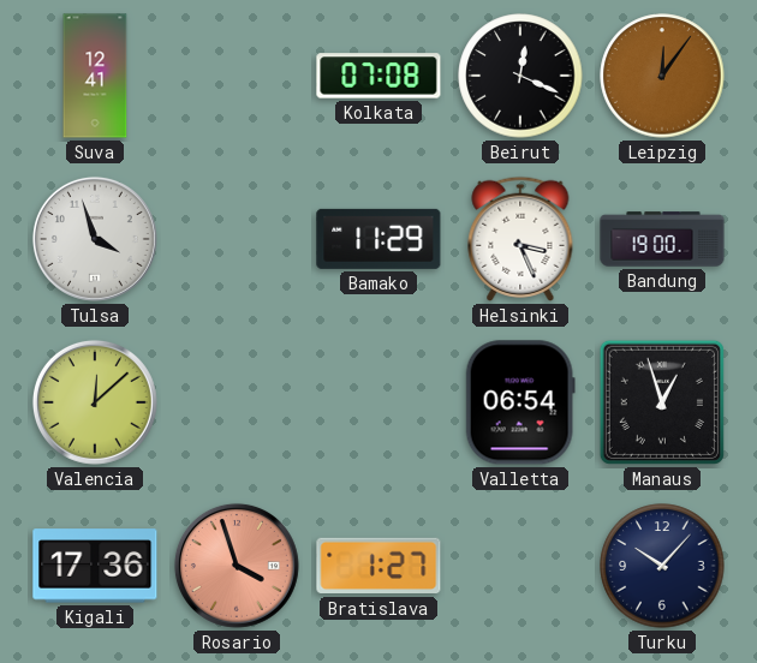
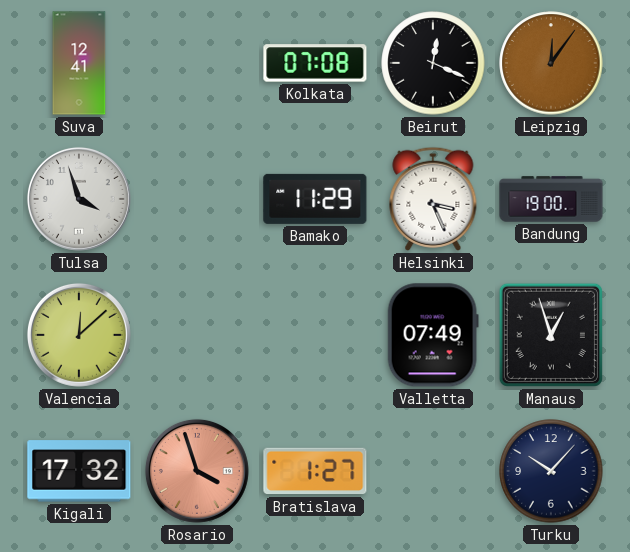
Valletta: 06:54 -> 07:49 (433, 335)
Kigali: 17:36 -> 17:32 (79, 471)
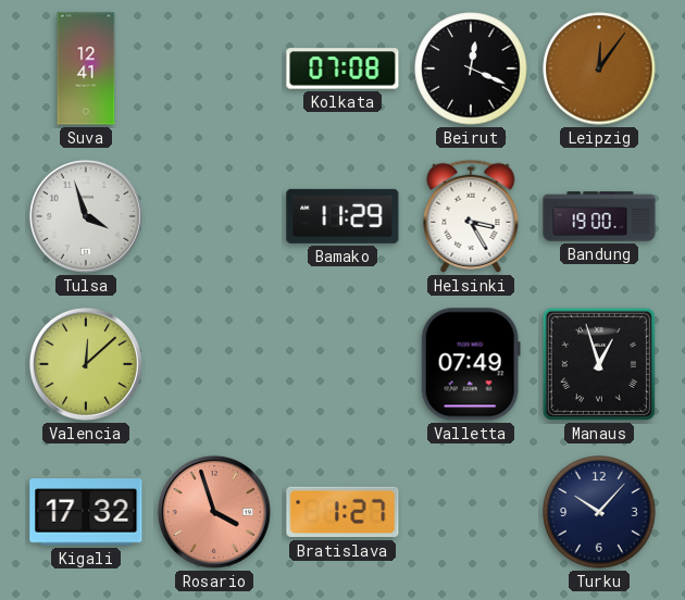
Helsinki: 3:26 -> 3:25 (471, 216)
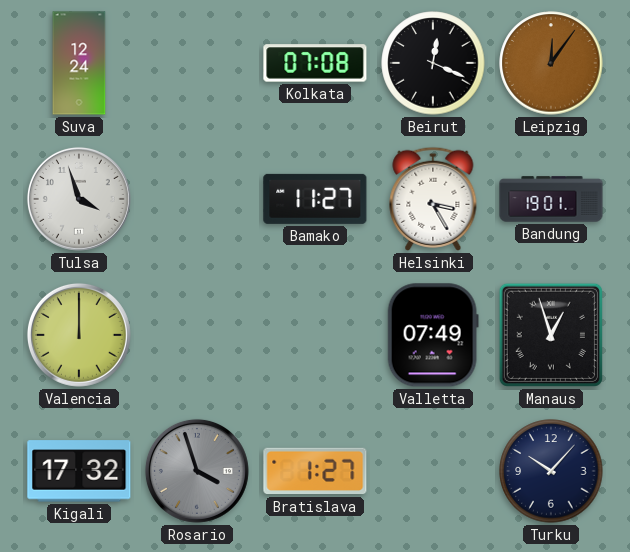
Suva: 12:41 -> 12:24 (79, 63)
Bamako: 11:29 -> 11:27 (315, 199)
Bandung: 19:00 -> 19:01 (551, 199)
Valencia: 12:08 -> 12:00 (79, 335)
Rosario dial: salmon -> grey (197, 471)
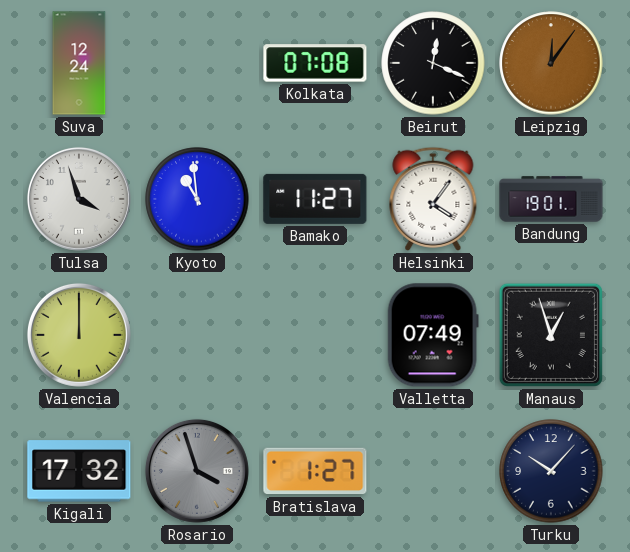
Kyoto: none -> 10:59 (197, 199)
Helsinki: 3:25 -> 4:06 (433, 199)
